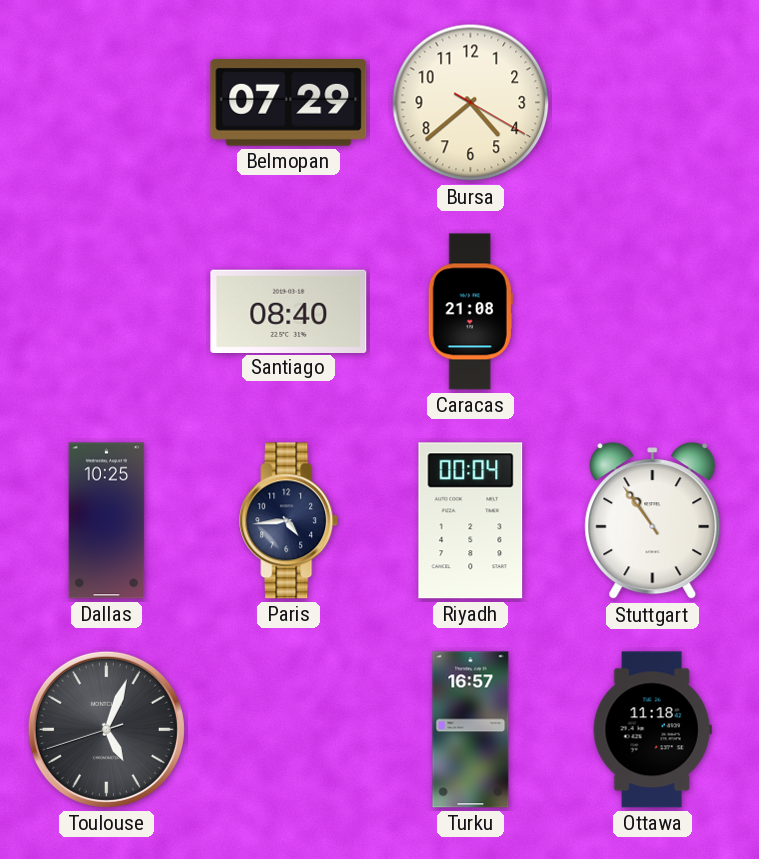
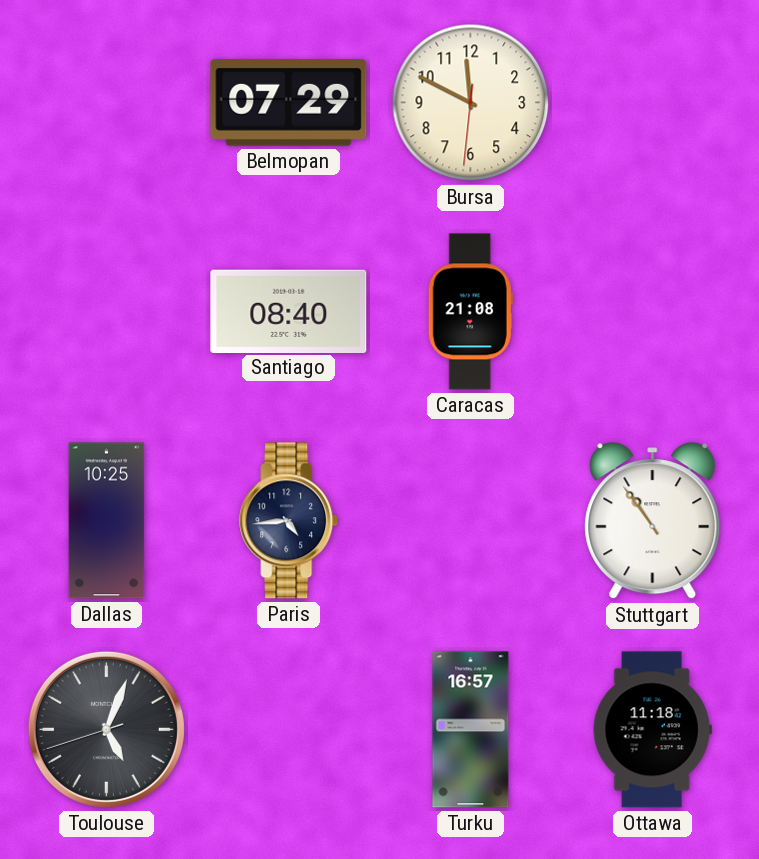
Bursa: 4:38 -> 11:49 (471, 103)
Riyadh: 00:04 -> none (471, 521)
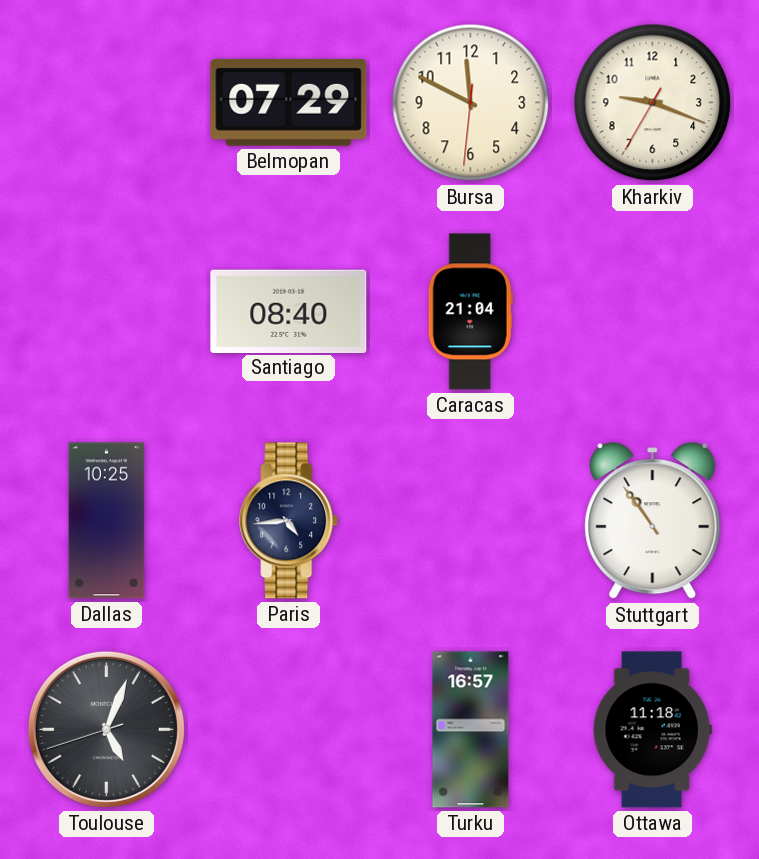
Kharkiv: none -> 9:18 (653, 103)
Caracas: 21:08 -> 21:04 (470, 312)
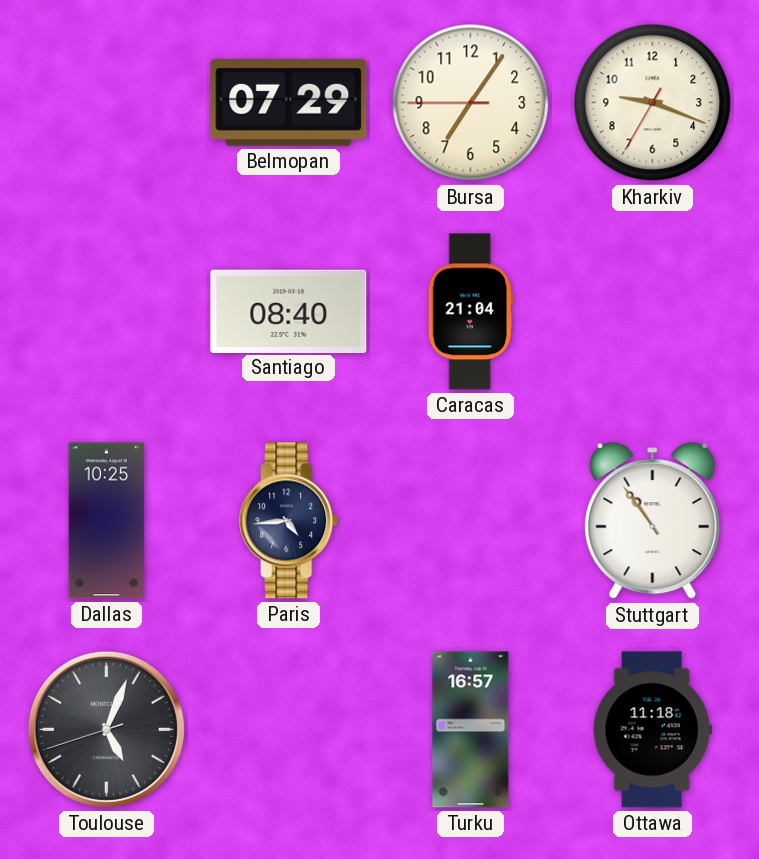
Bursa: 11:49 -> 7:05 (471, 103)
